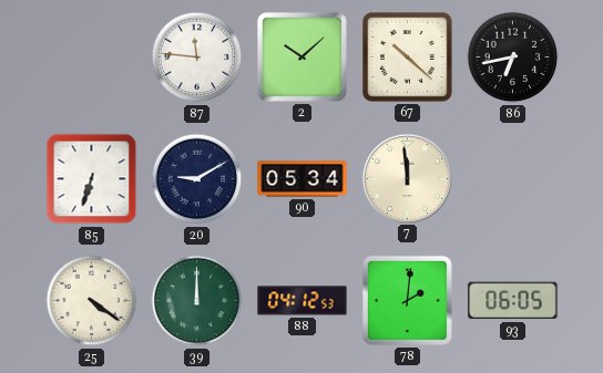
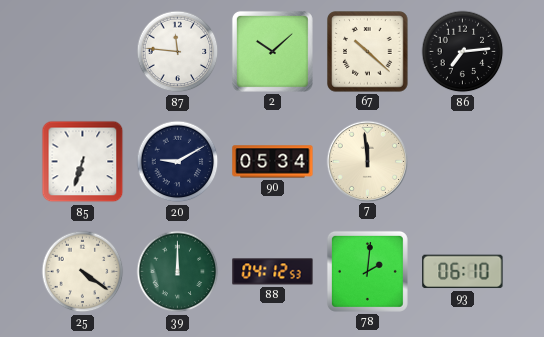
86: 6:43 -> 7:14 (463, 52)
93: 06:05 -> 06:10 (463, 272)
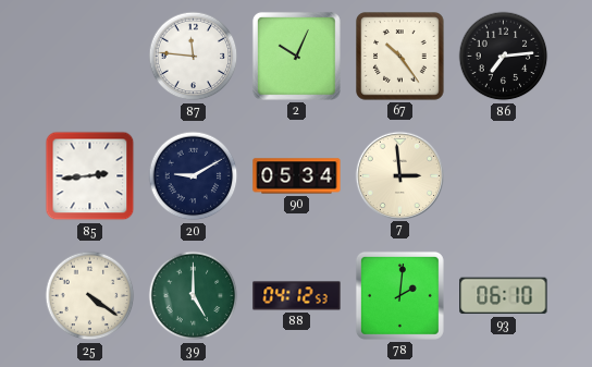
2: 10:08 -> 10:04 (296, 56)
67: 10:22 -> 10:24 (400, 57)
85: 6:33 -> 2:44 (90, 176)
7: 11:59 -> 2:59 (399, 175)
39: 12:00 -> 5:00 (194, 296)
